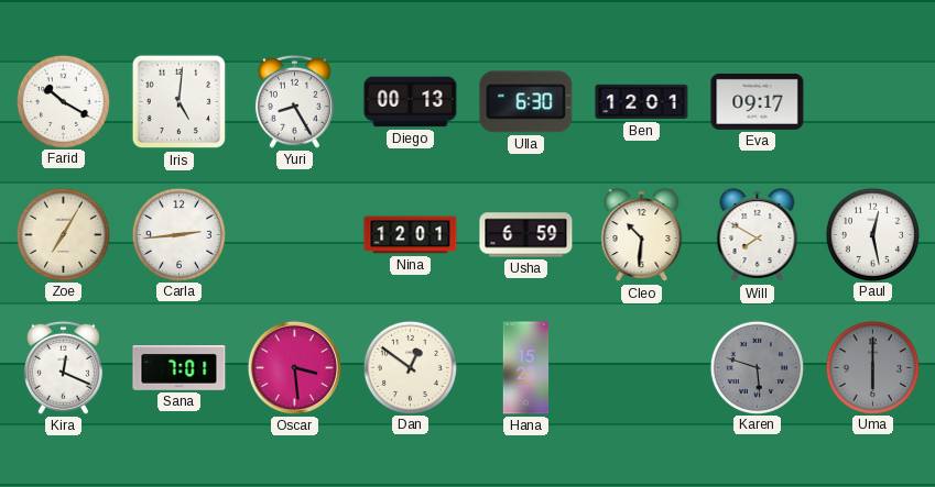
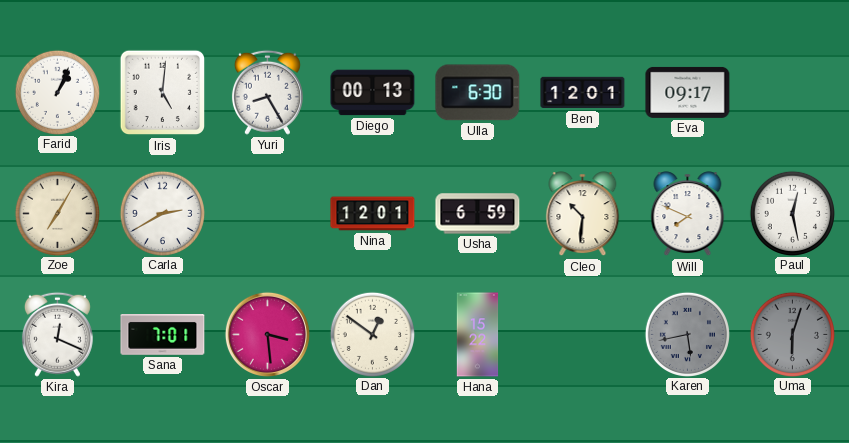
Farid: 10:20 -> 1:04 (57, 92)
Carla: 2:44 -> 2:40 (162, 213)
Will: 7:50 -> 7:49 (688, 214)
Karen: 5:48 -> 5:43 (687, 334)
Uma: 6:00 -> 6:03 (792, 334)
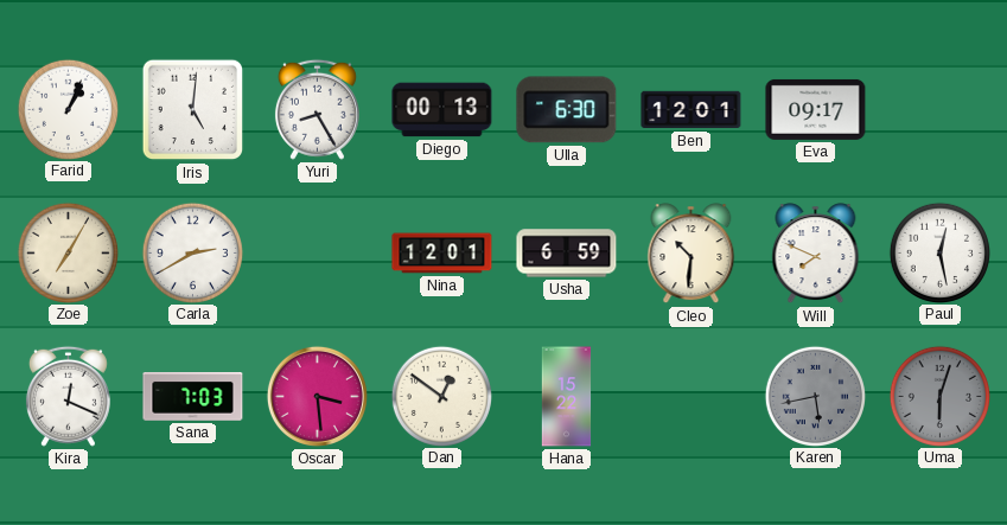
Sana: 7:01 -> 7:03 (193, 397)
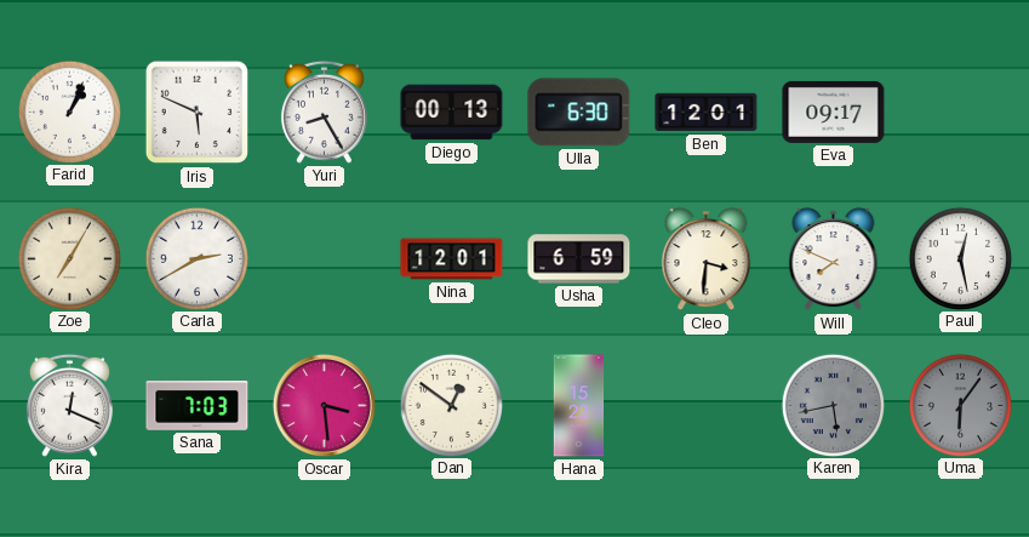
Iris: 5:01 -> 5:49 (198, 113)
Cleo: 10:31 -> 3:31 (707, 259)
Uma: 6:03 -> 6:06 (960, 405)
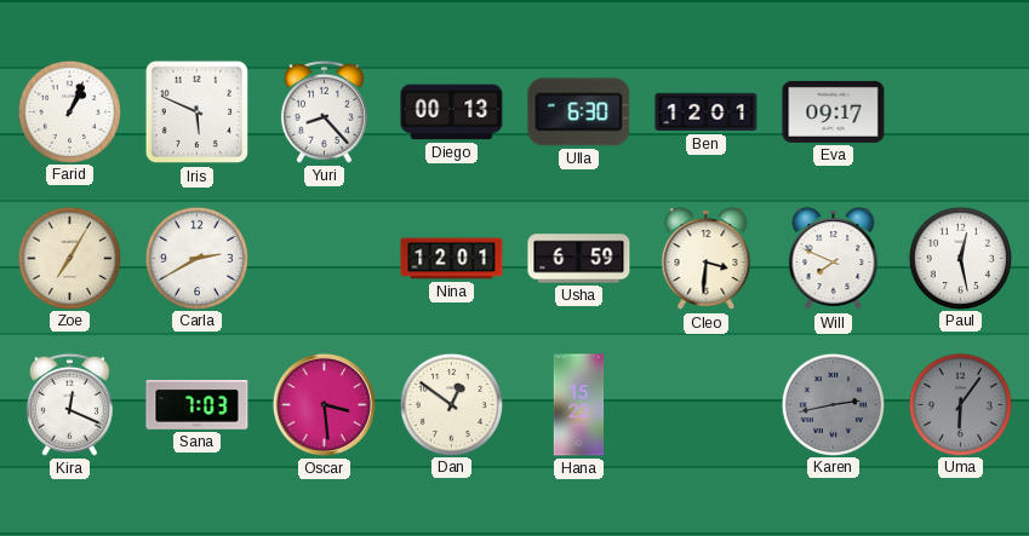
Yuri: 8:25 -> 8:23 (324, 111)
Karen: 5:43 -> 2:43 (833, 404)
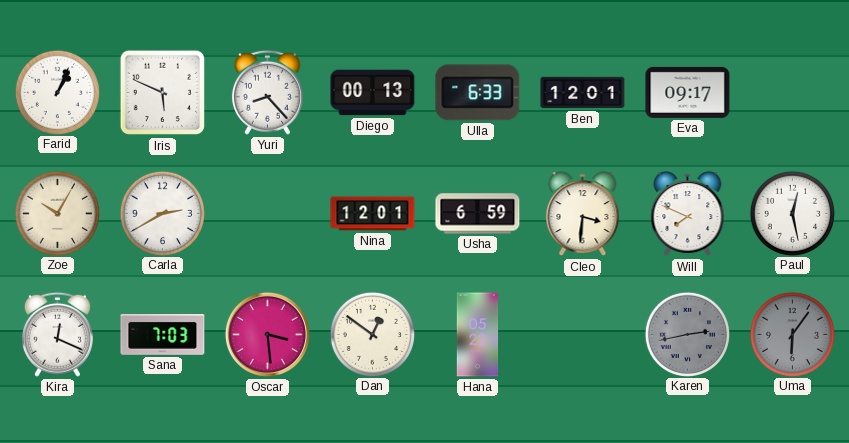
Ulla: 6:30 -> 6:33 (478, 93)
Zoe: 7:05 -> 10:05 (57, 213)
Hana: 15:22 -> 05:22 (478, 335)
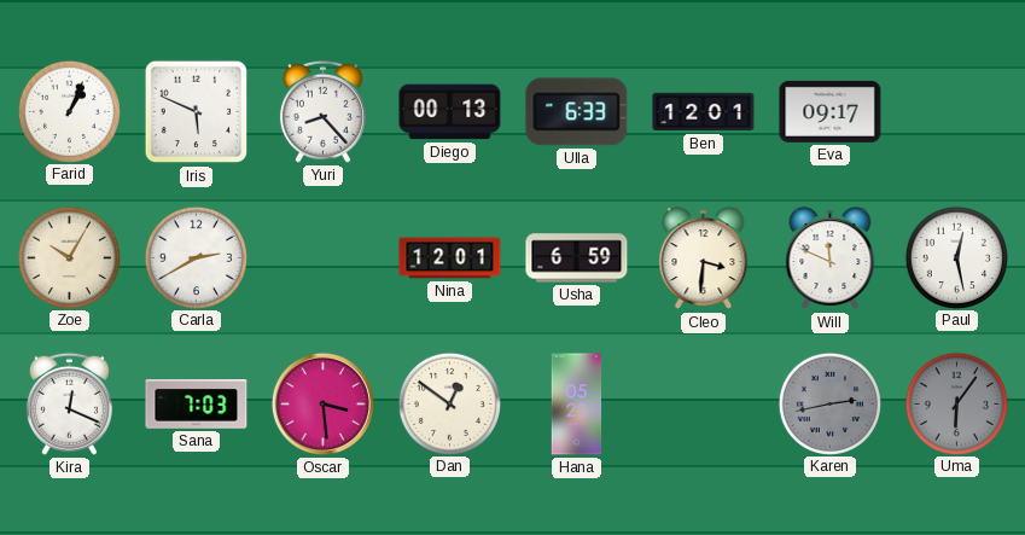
Will: 7:49 -> 11:49 (831, 258)
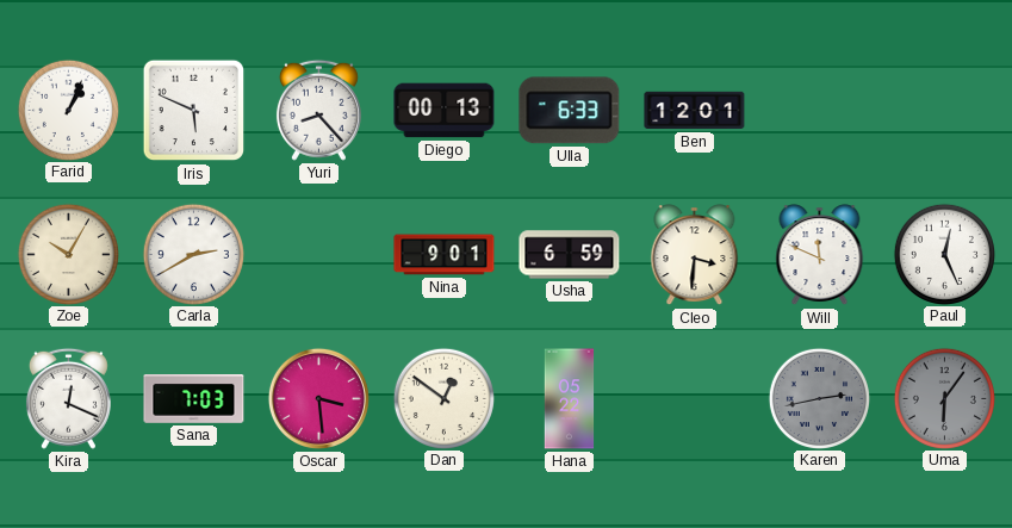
Eva: 09:17 -> none (831, 111)
Nina: 12:01 -> 9:01 (445, 255)
Paul: 12:28 -> 12:26 (944, 254)
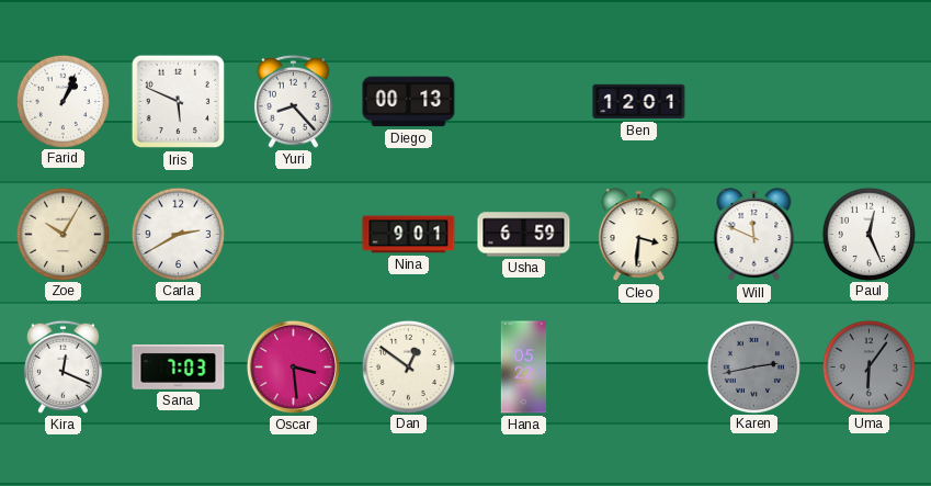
Ulla: 6:33 -> none (570, 111)
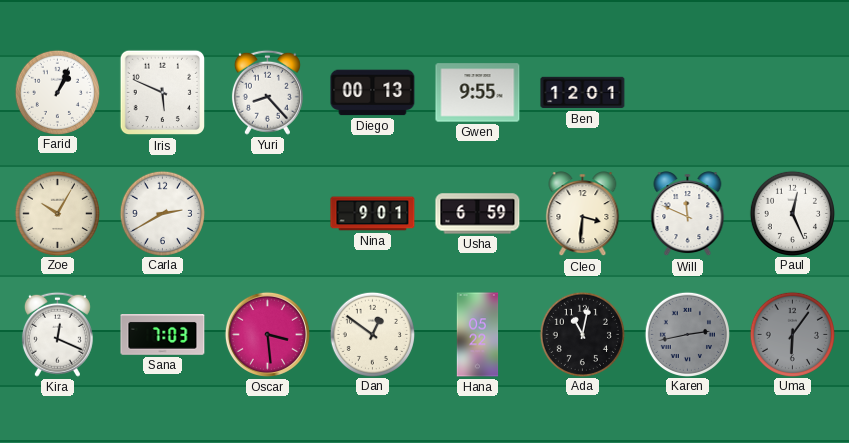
Gwen: none -> 9:55 (478, 93)
Ada: none -> 11:02 (582, 334)
